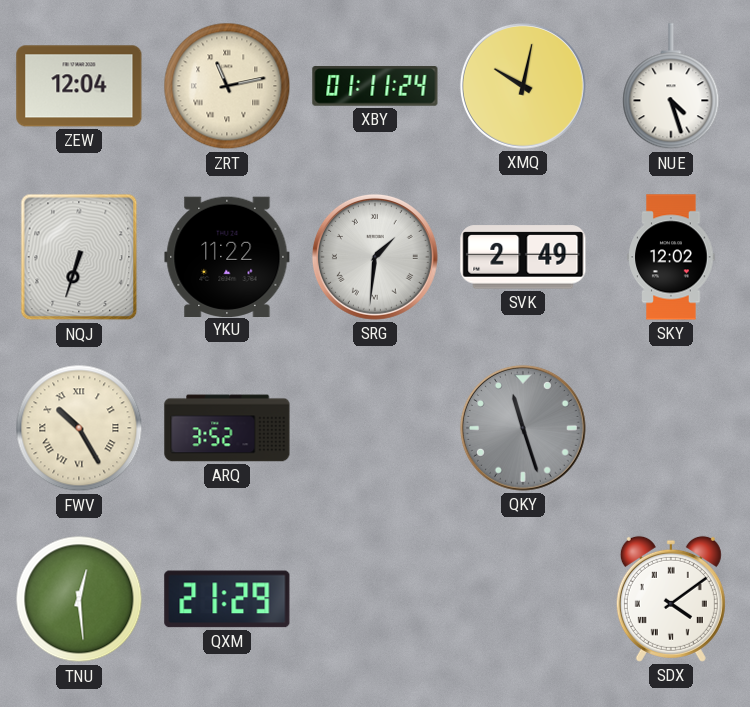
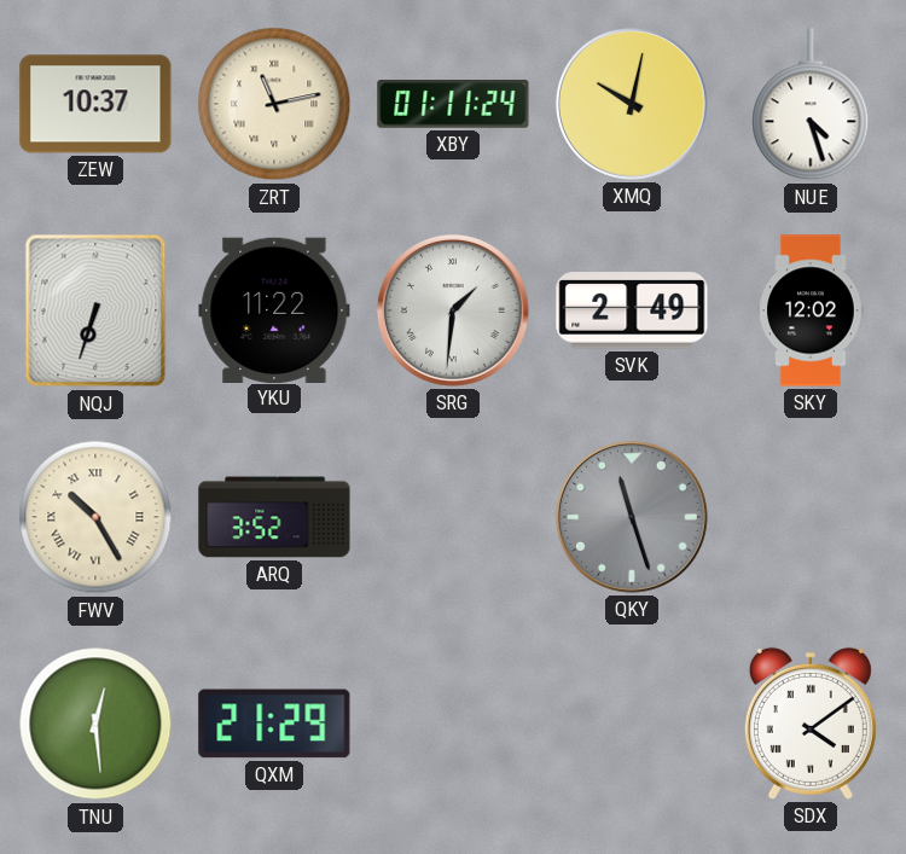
ZEW: 12:04 -> 10:37 (95, 104)
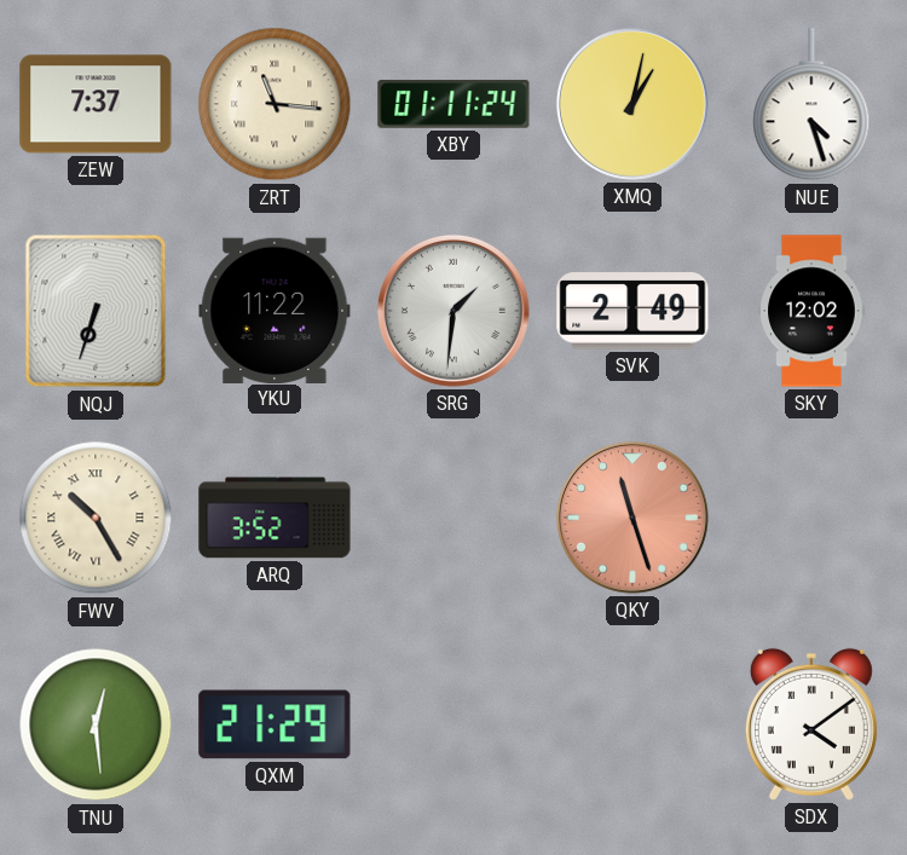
ZEW: 10:37 -> 7:37 (96, 104)
ZRT: 11:13 -> 11:16 (275, 104)
XMQ: 10:02 -> 1:02 (632, 104)
QKY dial: grey -> salmon (632, 518)
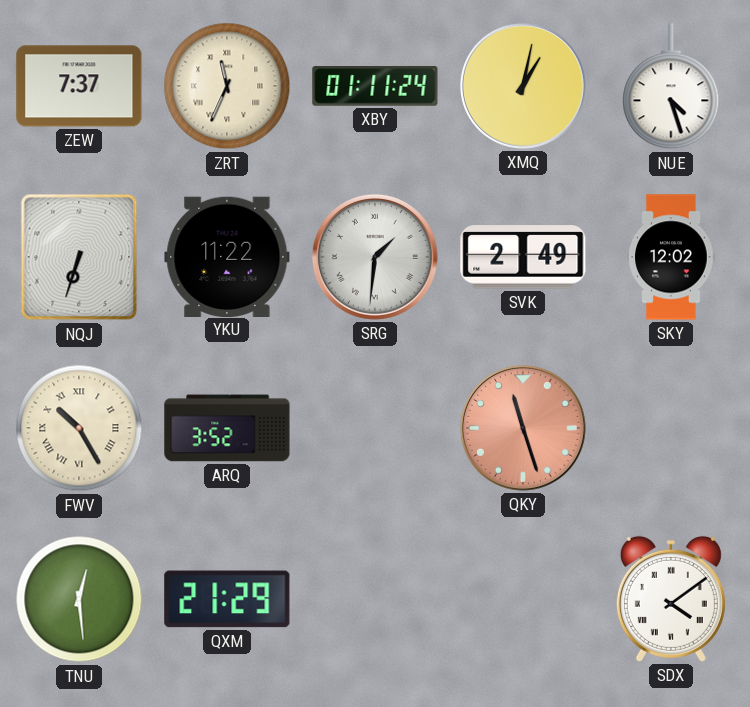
ZRT: 11:16 -> 11:34 (227, 86)
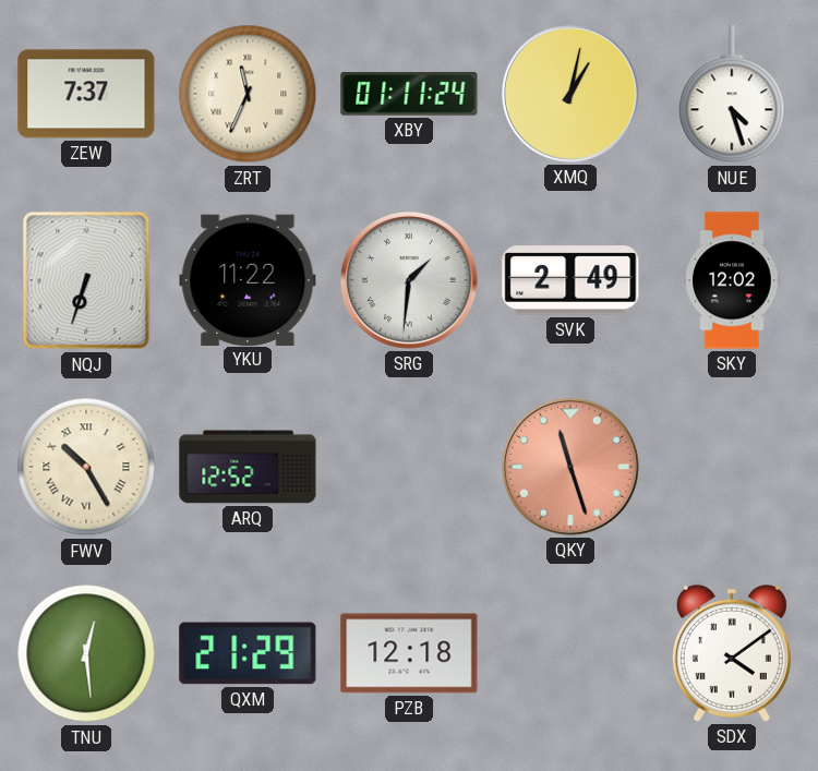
ARQ: 3:52 -> 12:52 (248, 467)
PZB: none -> 12:18 (409, 653)
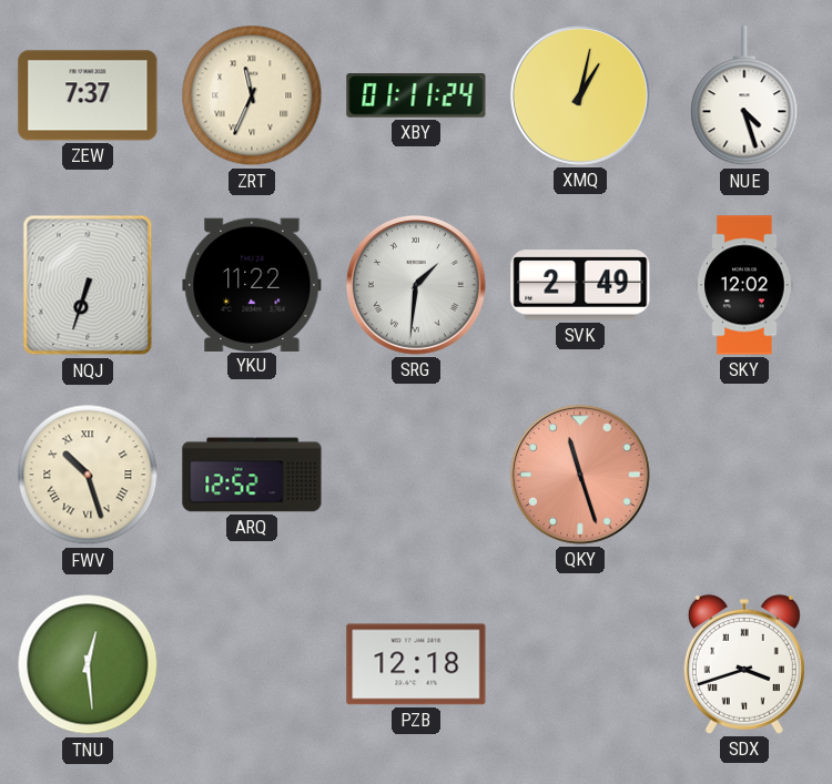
FWV: 10:25 -> 10:27 (88, 475)
QXM: 21:29 -> none (248, 653)
SDX: 4:09 -> 3:42 (744, 664)
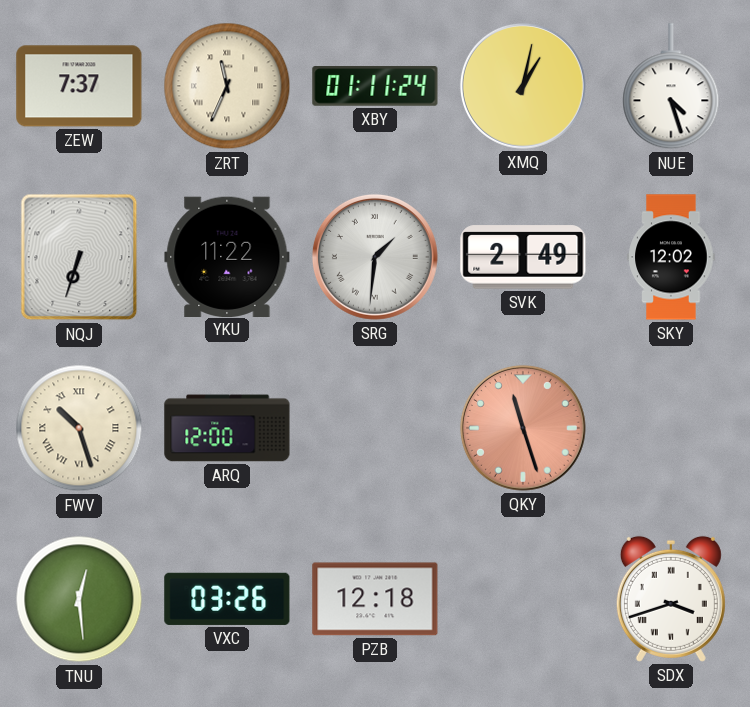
ARQ: 12:52 -> 12:00 (227, 428)
VXC: none -> 03:26 (227, 599)
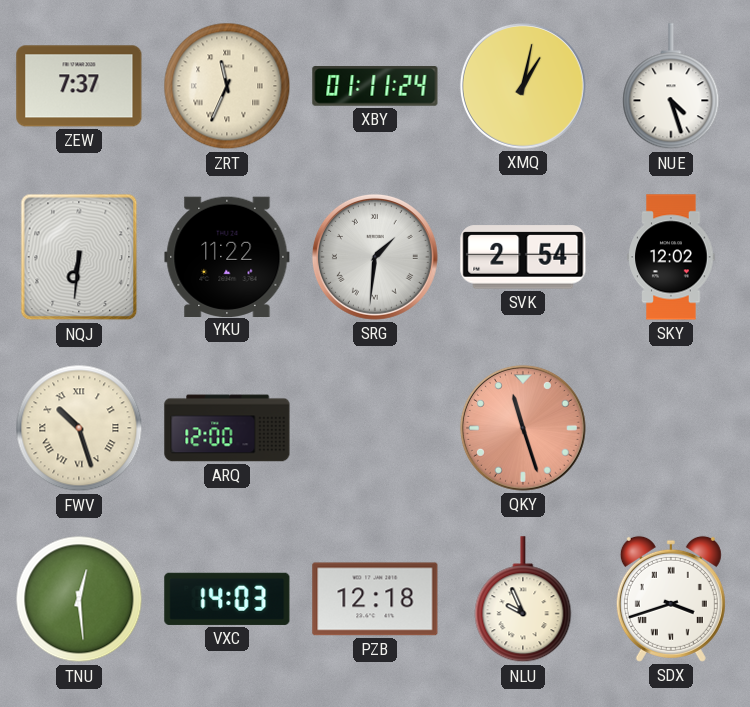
NQJ: 6:33 -> 6:31 (79, 257)
SVK: 2:49 -> 2:54 (523, 257)
VXC: 03:26 -> 14:03 (227, 599)
NLU: none -> 9:56 (523, 600)
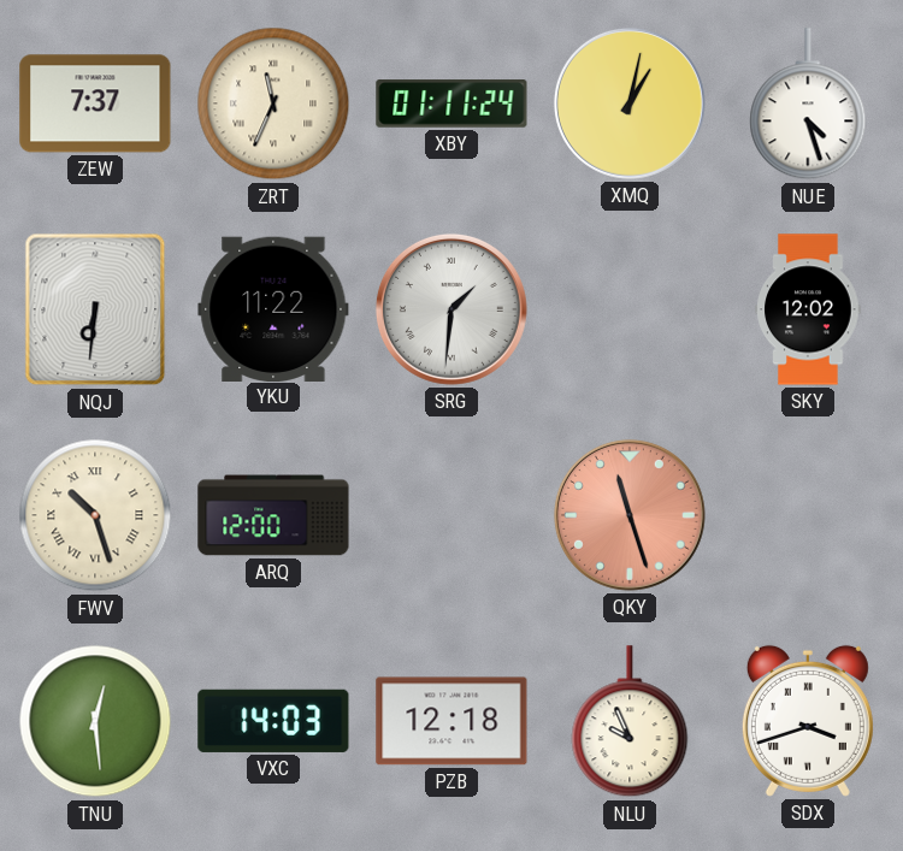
SVK: 2:54 -> none (523, 257)
